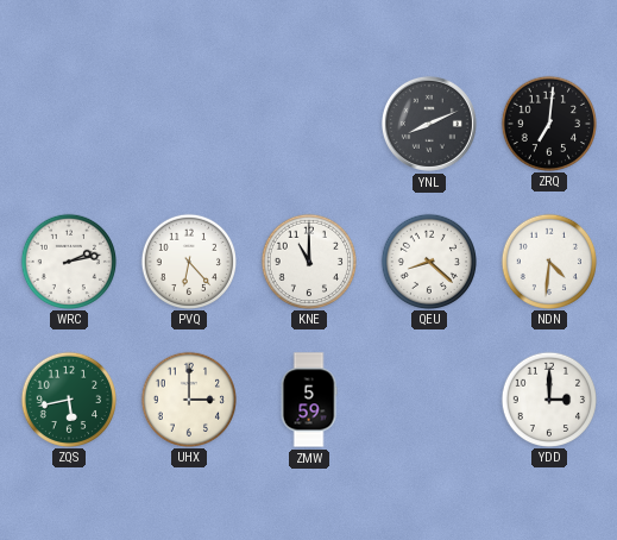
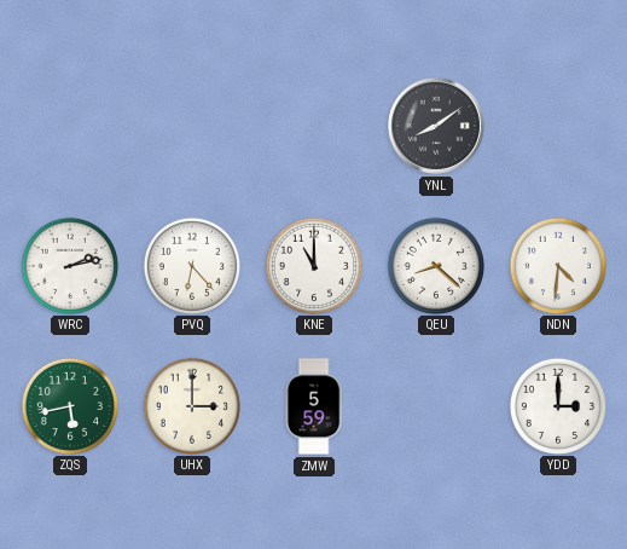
YNL: 8:11 -> 8:09 (436, 126)
ZRQ: 7:01 -> none (548, 123)
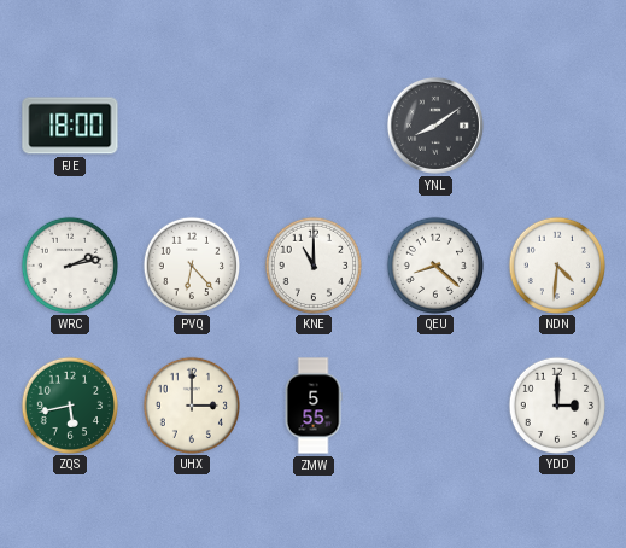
FJE: none -> 18:00 (70, 126)
ZMW: 5:59 -> 5:55 (314, 406)
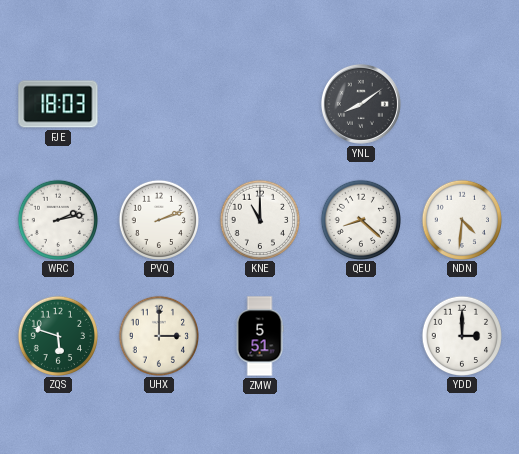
FJE: 18:00 -> 18:03 (58, 104)
PVQ: 6:23 -> 2:12 (158, 219)
ZQS: 5:43 -> 5:48 (57, 335)
ZMW: 5:55 -> 5:51 (260, 336)
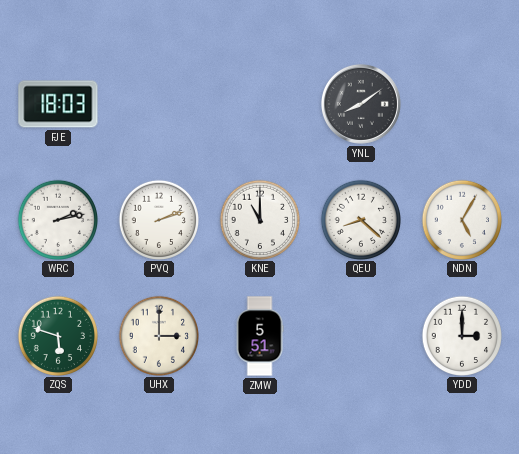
NDN: 4:31 -> 5:05 (461, 219)
